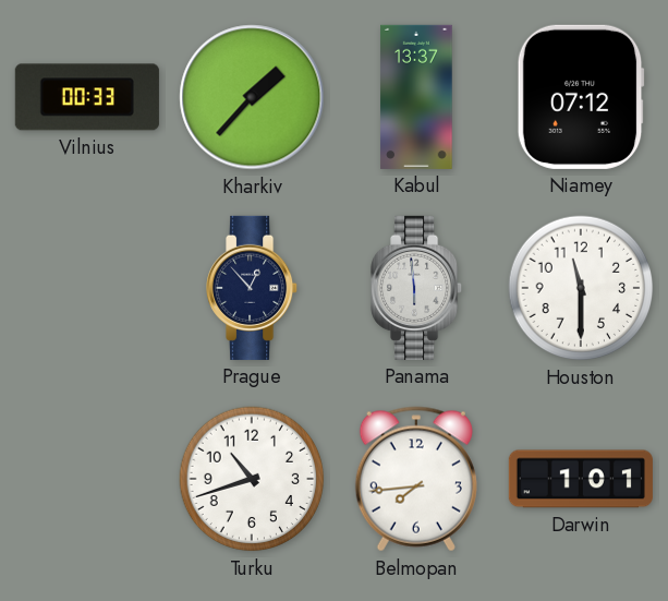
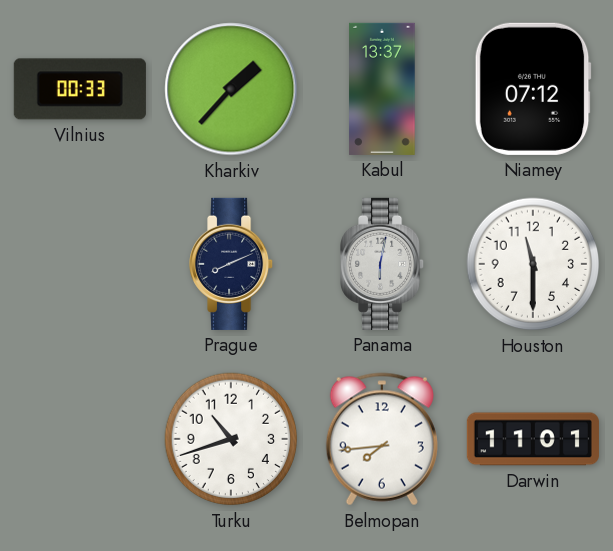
Prague: 12:53 -> 8:11 (232, 264)
Panama: 5:59 -> 6:02 (383, 264)
Darwin: 1:01 -> 11:01 (533, 439)
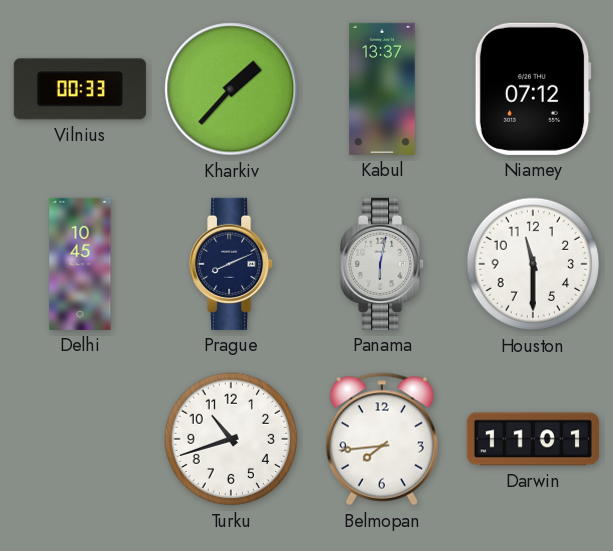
Delhi: none -> 10:45 (80, 264)
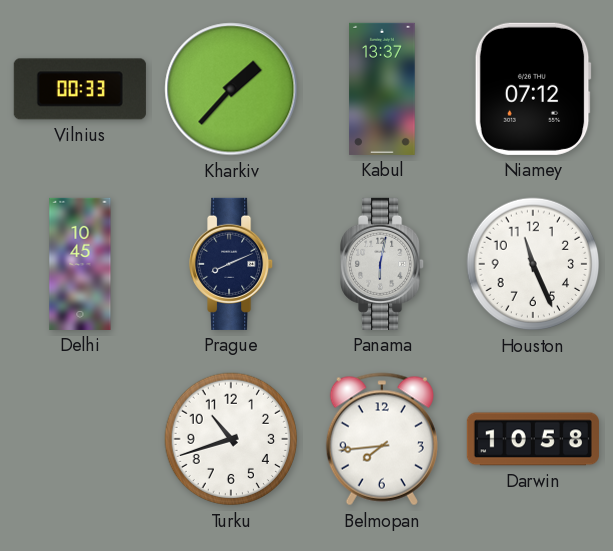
Houston: 11:30 -> 11:26 (533, 264)
Darwin: 11:01 -> 10:58 (533, 439)
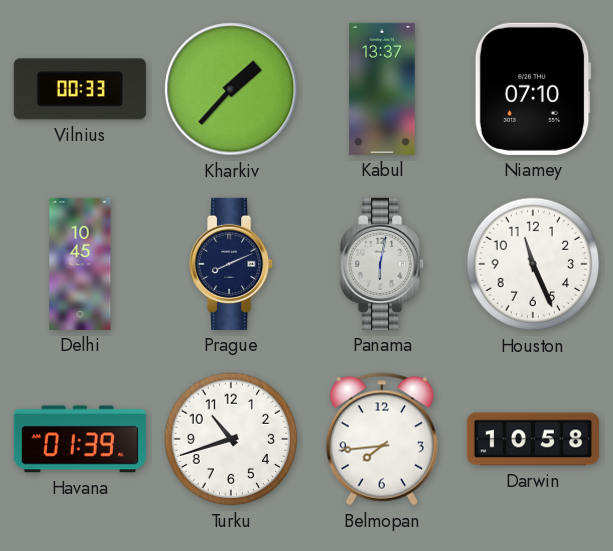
Niamey: 07:12 -> 07:10 (533, 89)
Havana: none -> 01:39 (80, 439)
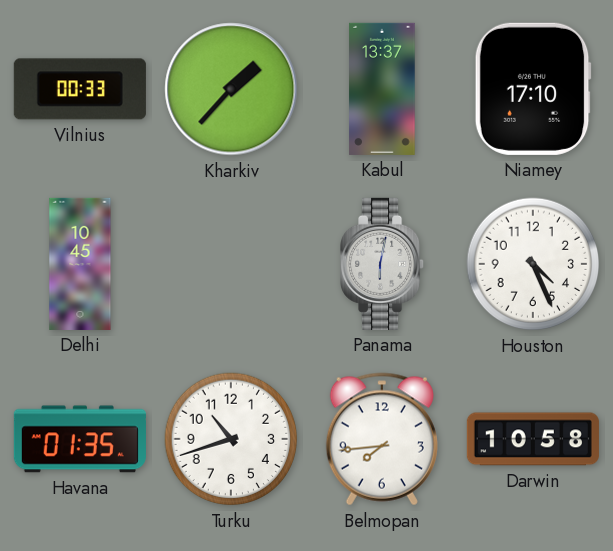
Niamey: 07:10 -> 17:10 (533, 89)
Prague: 8:11 -> none (232, 264)
Houston: 11:26 -> 4:26 (533, 264)
Havana: 01:39 -> 01:35 (80, 439)
